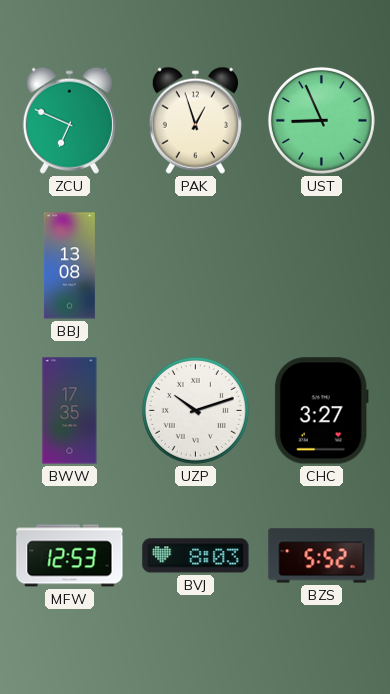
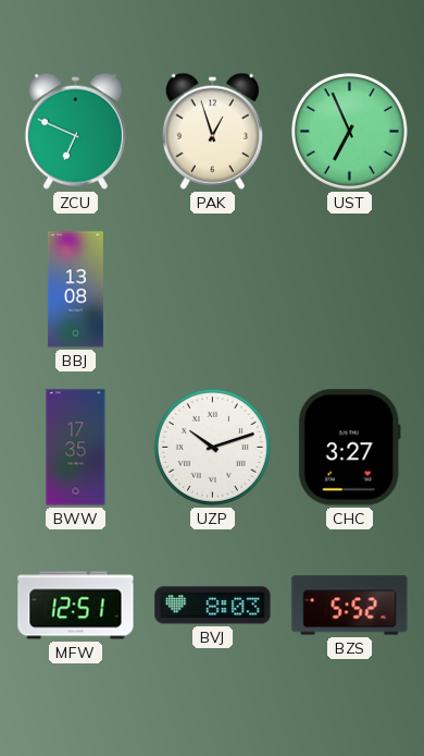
UST: 8:56 -> 6:56 (349, 131)
MFW: 12:53 -> 12:51 (76, 606)
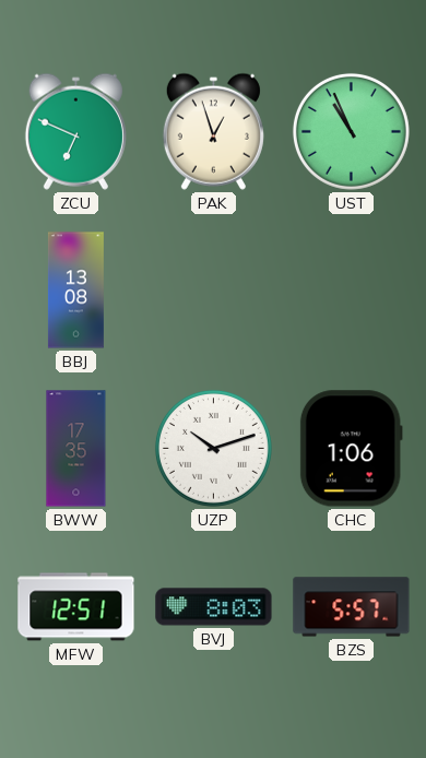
UST: 6:56 -> 10:56 (351, 131)
CHC: 3:27 -> 1:06 (351, 449)
BZS: 5:52 -> 5:57 (352, 607)
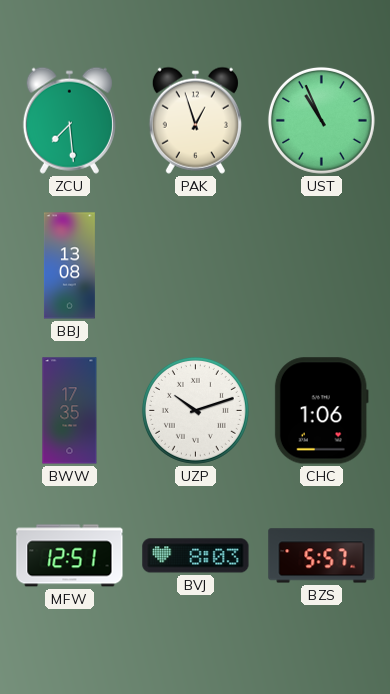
ZCU: 6:49 -> 7:29 (69, 120)
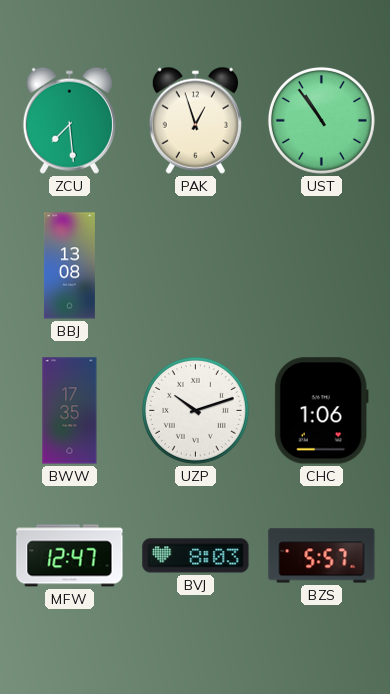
UST: 10:56 -> 10:54 (321, 120)
MFW: 12:51 -> 12:47 (70, 556)
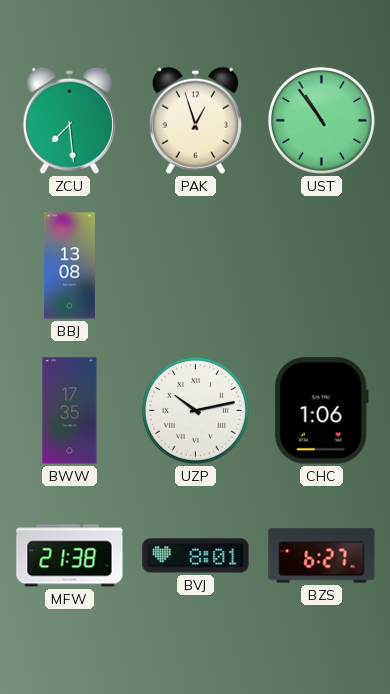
UZP: 10:12 -> 10:13 (195, 410)
MFW: 12:47 -> 21:38 (70, 556)
BVJ: 8:03 -> 8:01 (196, 556)
BZS: 5:57 -> 6:27 (322, 556)
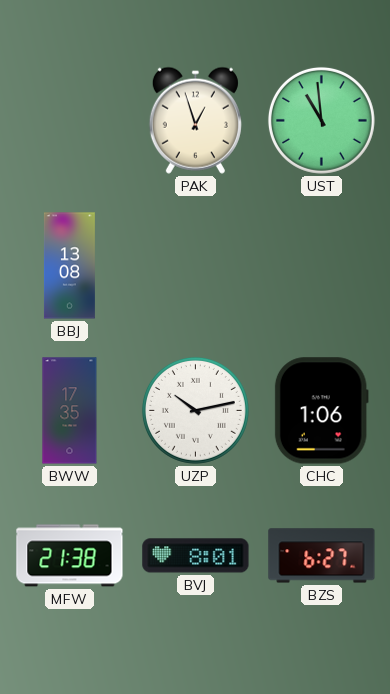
ZCU: 7:29 -> none (69, 120)
UST: 10:54 -> 10:59 (321, 120)
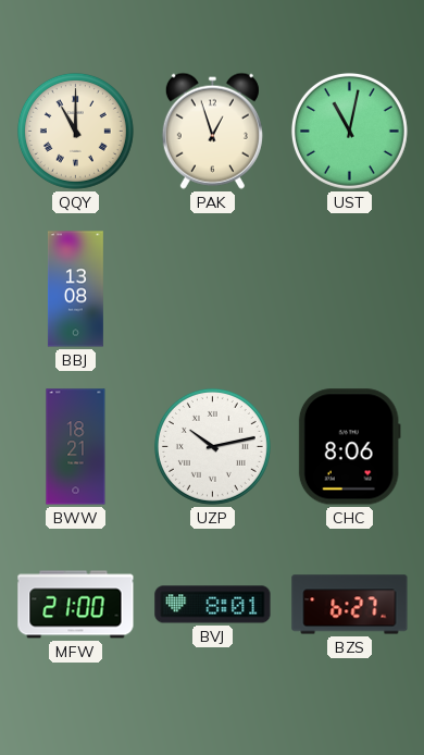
QQY: none -> 11:00 (75, 131)
UST: 10:59 -> 11:02 (349, 131)
BWW: 17:35 -> 18:21 (76, 447)
CHC: 1:06 -> 8:06 (349, 447)
MFW: 21:38 -> 21:00 (76, 605)
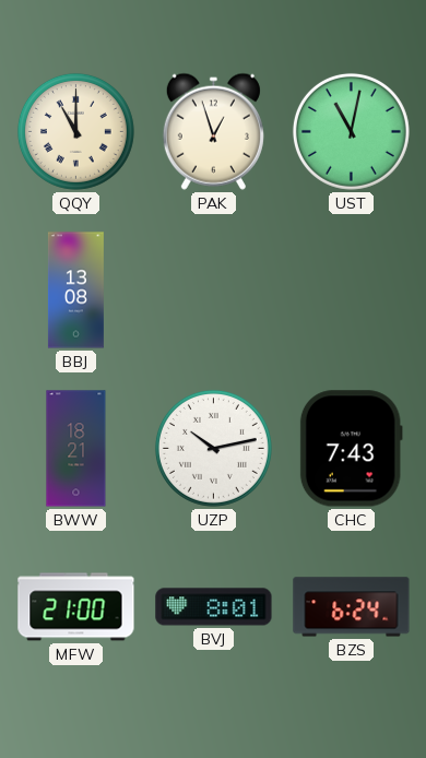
CHC: 8:06 -> 7:43 (351, 449)
BZS: 6:27 -> 6:24 (352, 607)
